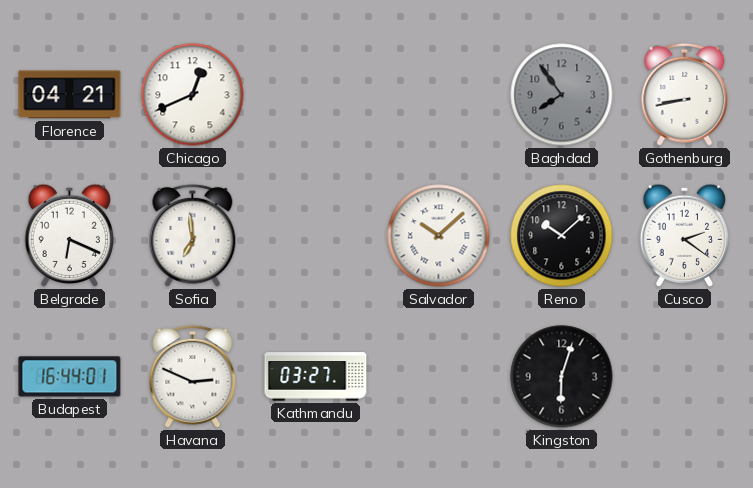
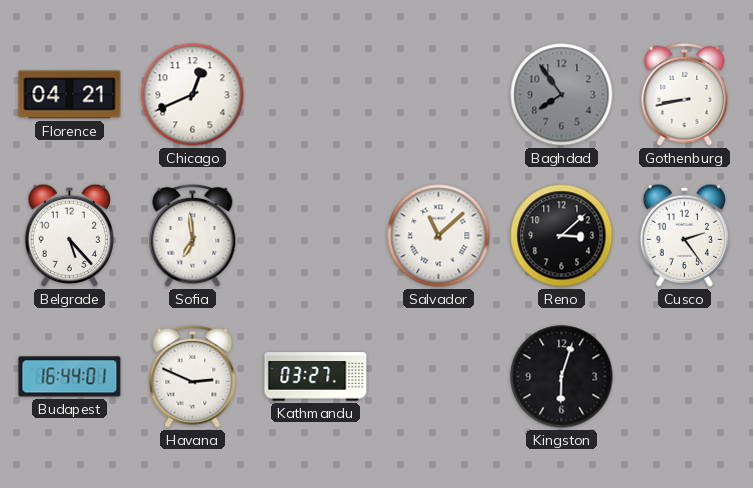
Belgrade: 6:19 -> 5:23 (70, 236)
Salvador: 10:08 -> 11:08 (439, 236)
Reno: 10:08 -> 3:08 (562, 236)
Cusco: 2:21 -> 2:24 (685, 236)
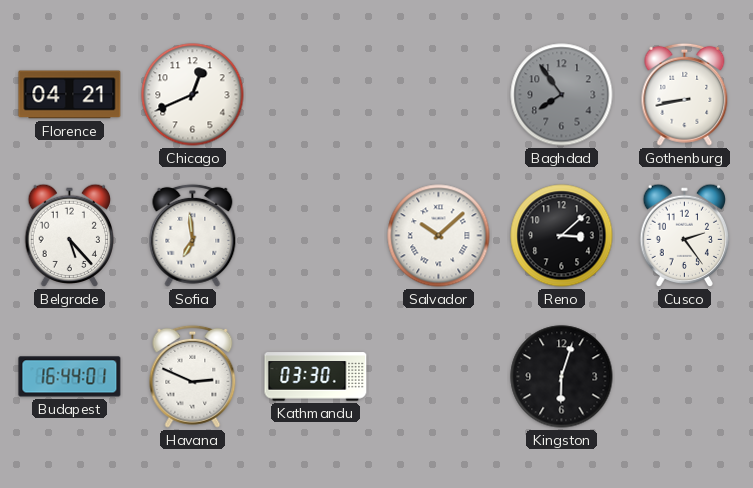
Salvador: 11:08 -> 10:08 (439, 236)
Kathmandu: 03:27 -> 03:30 (316, 377)
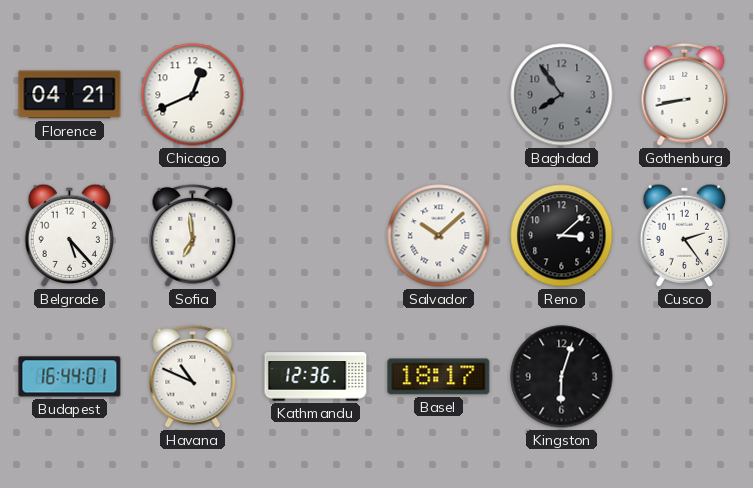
Havana: 2:49 -> 10:49 (193, 376)
Kathmandu: 03:30 -> 12:36 (316, 377)
Basel: none -> 18:17 (439, 377)
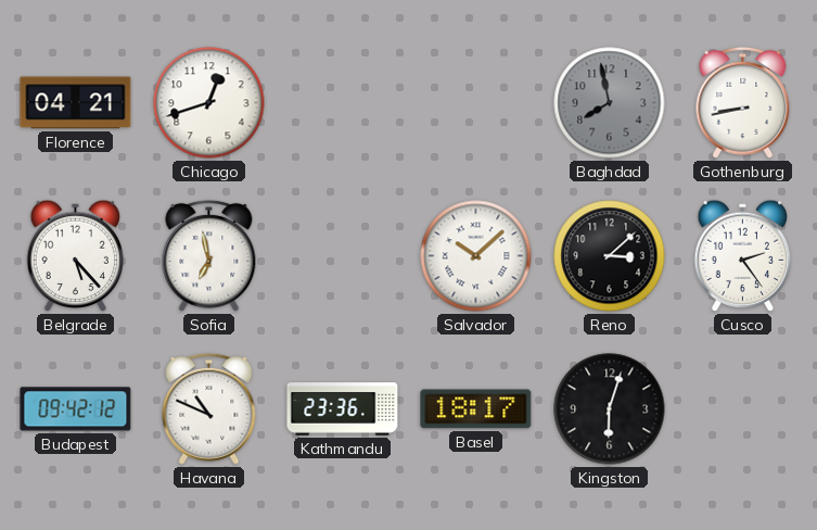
Chicago: 12:41 -> 12:42 (209, 103)
Baghdad: 7:54 -> 7:58 (610, 103)
Sofia: 6:59 -> 6:58 (209, 255)
Budapest: 16:44 -> 09:42 (76, 409)
Kathmandu: 12:36 -> 23:36 (343, 409)
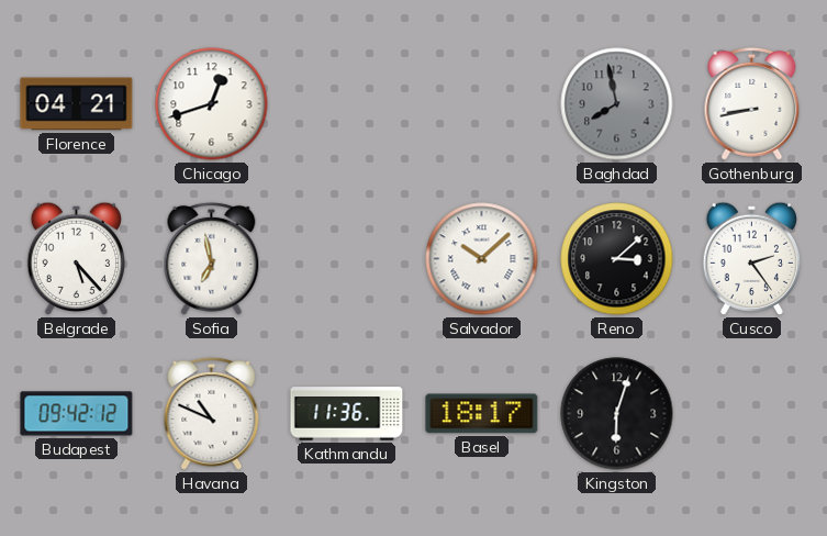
Kathmandu: 23:36 -> 11:36 (347, 414)
